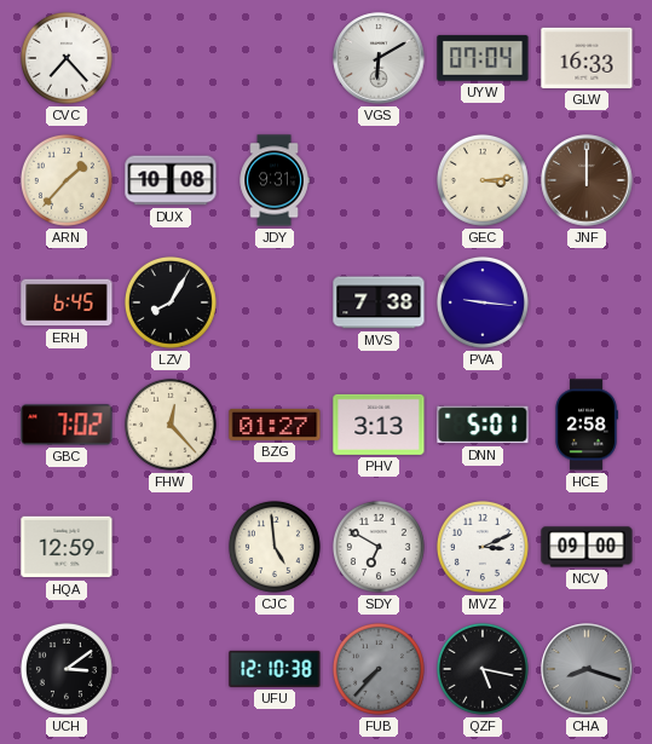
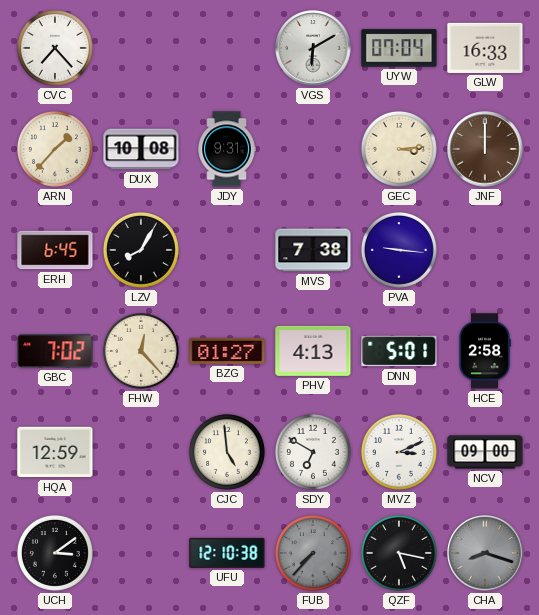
PHV: 3:13 -> 4:13 (313, 351)
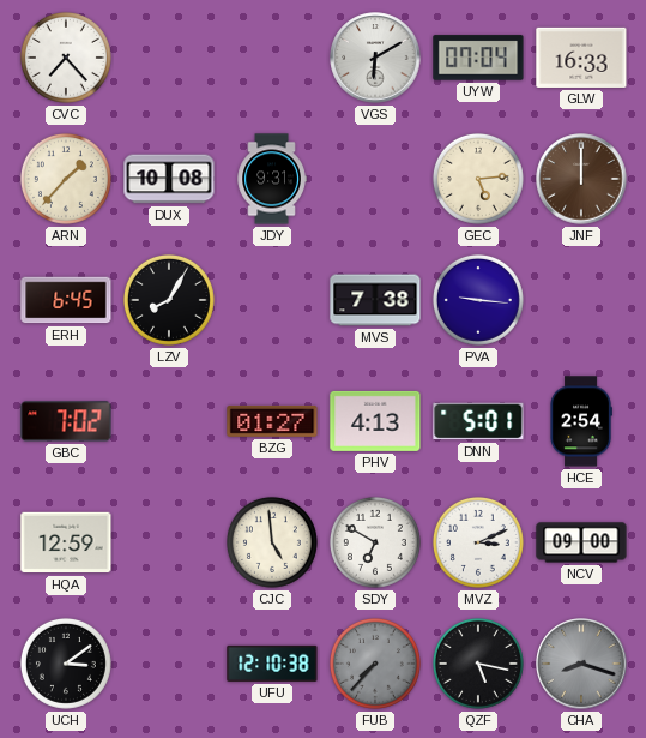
GEC: 3:14 -> 5:14 (478, 179)
FHW: 12:23 -> none (141, 351)
HCE: 2:58 -> 2:54 (581, 421)
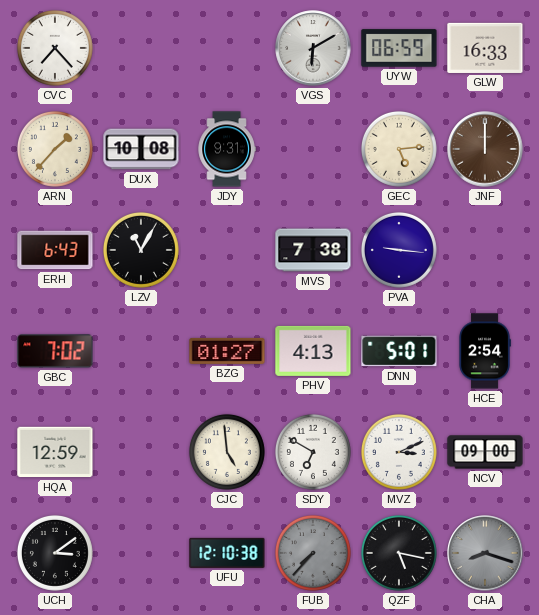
UYW: 07:04 -> 06:59 (399, 48)
ERH: 6:45 -> 6:43 (55, 250)
LZV: 8:05 -> 11:05 (141, 250)
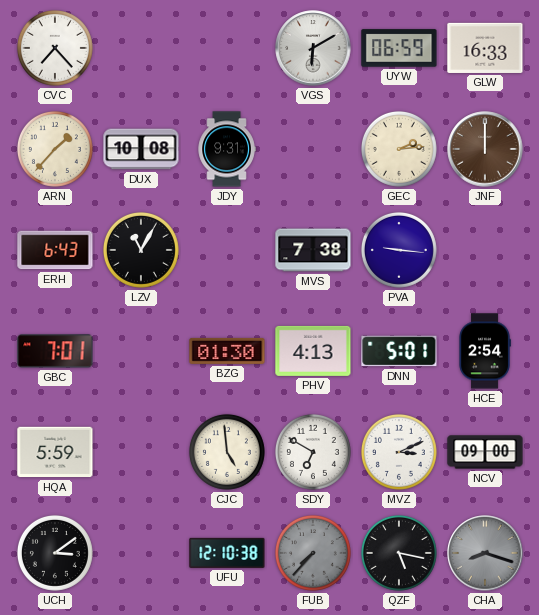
GEC: 5:14 -> 2:14 (399, 149)
GBC: 7:02 -> 7:01 (55, 351)
BZG: 01:27 -> 01:30 (227, 351)
HQA: 12:59 -> 5:59 (55, 452)
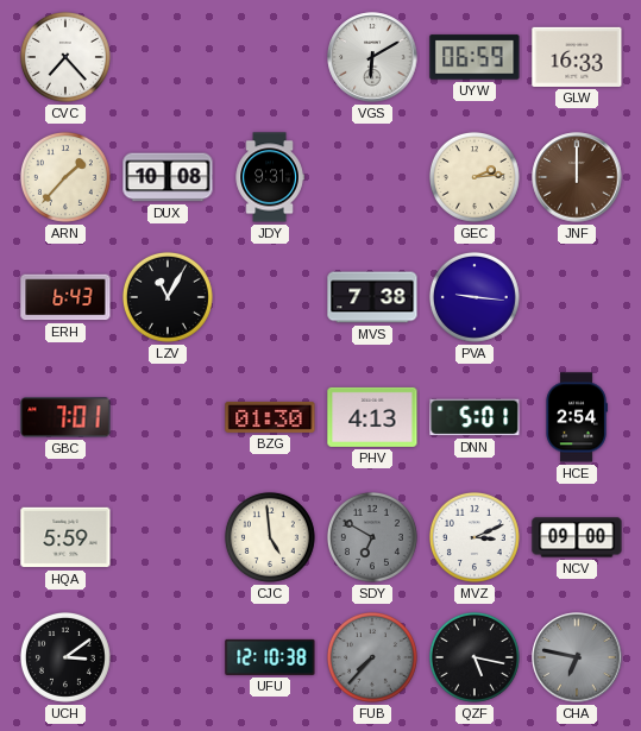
SDY dial: white -> grey (372, 537)
CHA: 8:18 -> 6:47 (577, 657)
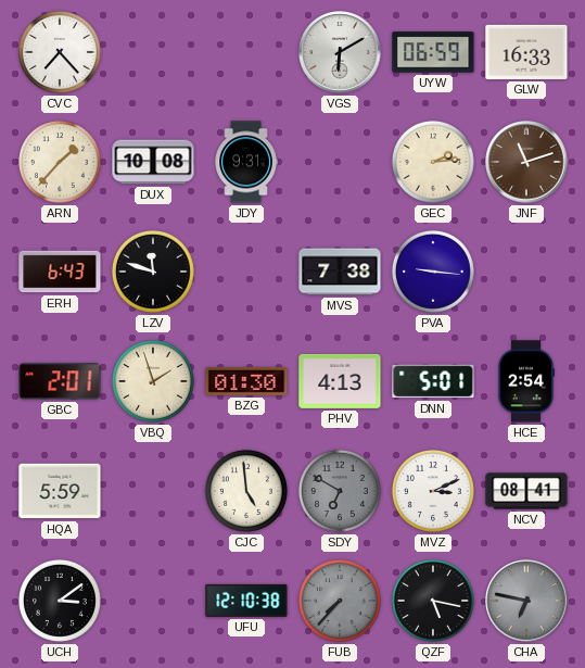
JNF: 12:00 -> 11:12 (526, 162)
LZV: 11:05 -> 11:48 (153, 272)
GBC: 7:01 -> 2:01 (60, 381)
VBQ: none -> 1:57 (153, 381)
NCV: 09:00 -> 08:41 (526, 491)
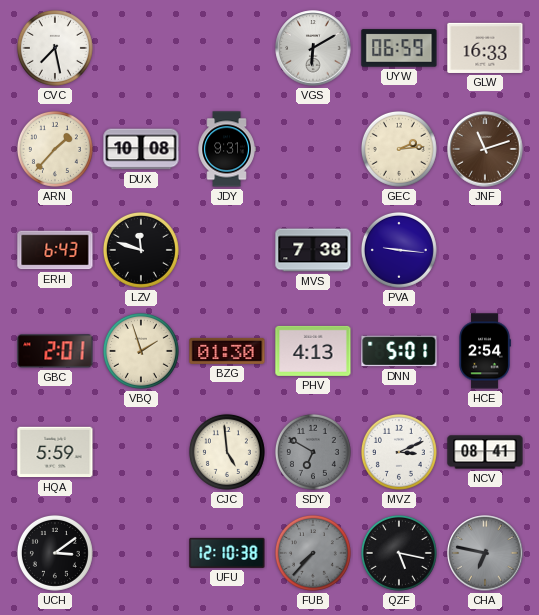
CVC: 7:23 -> 7:28 (55, 48)
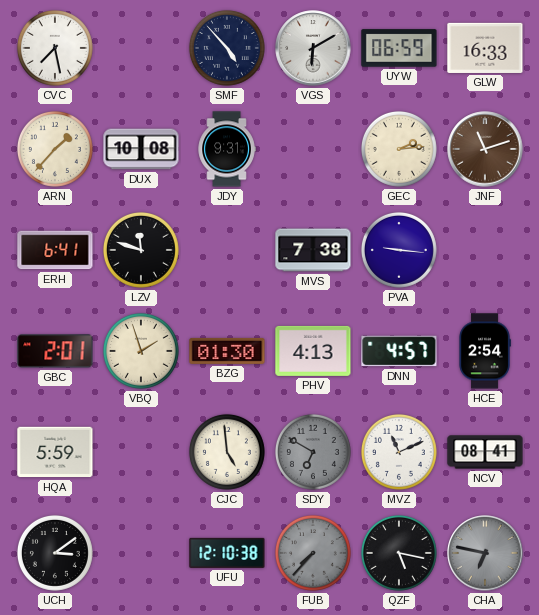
SMF: none -> 4:53 (227, 48)
ERH: 6:43 -> 6:41 (55, 250)
DNN: 5:01 -> 4:57 (399, 351)
MVZ: 3:11 -> 11:11 (399, 452)
